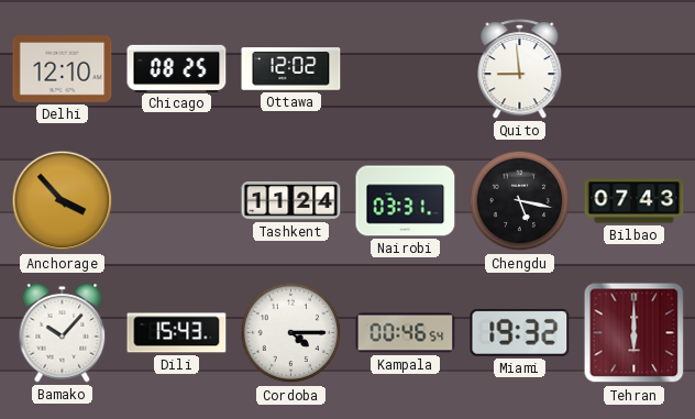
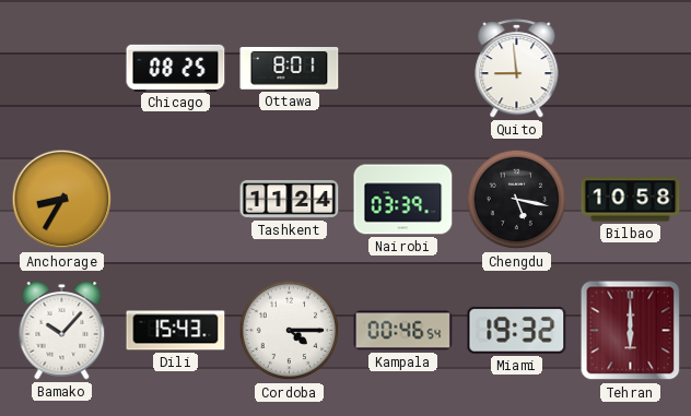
Delhi: 12:10 -> none (63, 69)
Ottawa: 12:02 -> 8:01 (290, 69)
Anchorage: 3:53 -> 8:35 (62, 200)
Nairobi: 03:31 -> 03:39 (403, 200)
Bilbao: 07:43 -> 10:58 (631, 200)
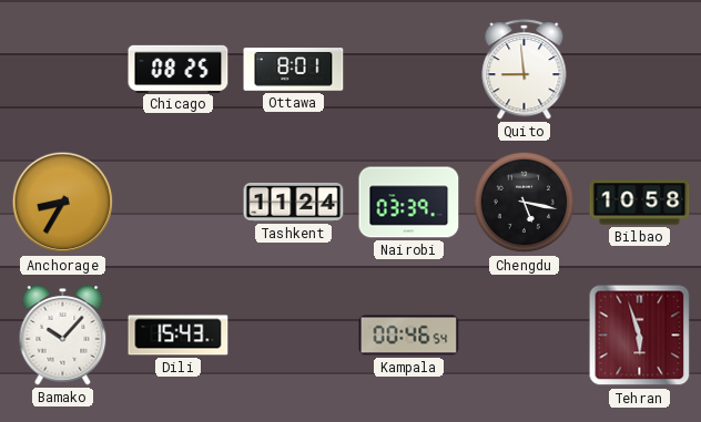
Cordoba: 4:15 -> none (290, 331)
Miami: 19:32 -> none (517, 331)
Tehran: 6:00 -> 5:57 (640, 336)
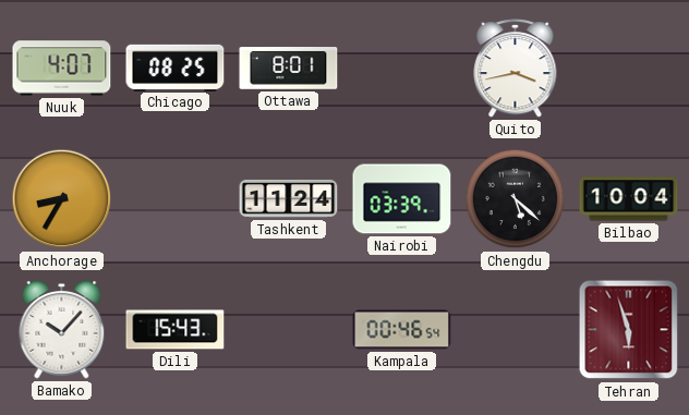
Nuuk: none -> 4:07 (62, 69)
Quito: 8:59 -> 3:43 (516, 69)
Chengdu: 5:17 -> 5:22 (516, 199)
Bilbao: 10:58 -> 10:04 (629, 199)
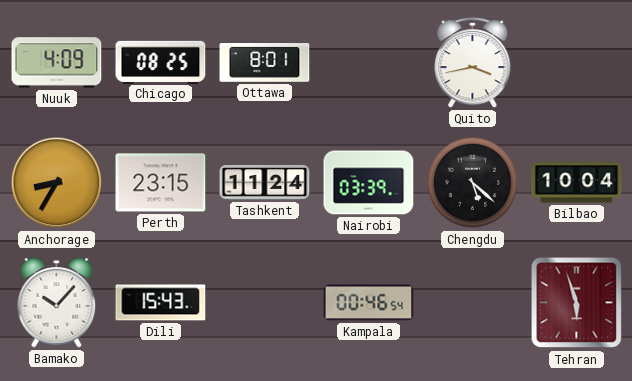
Nuuk: 4:07 -> 4:09 (57, 63)
Perth: none -> 23:15 (161, 183)
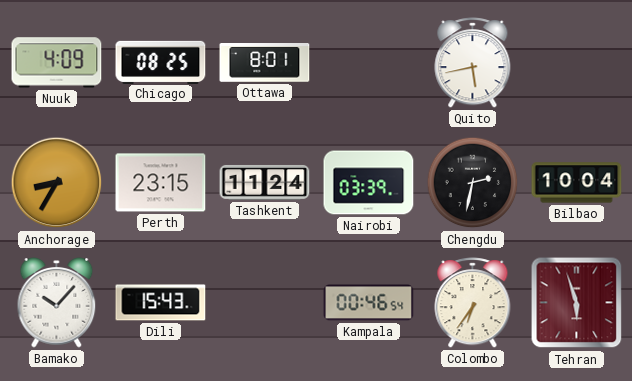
Quito: 3:43 -> 5:43 (473, 63)
Chengdu: 5:22 -> 2:32 (473, 183)
Colombo: none -> 6:36 (473, 303)
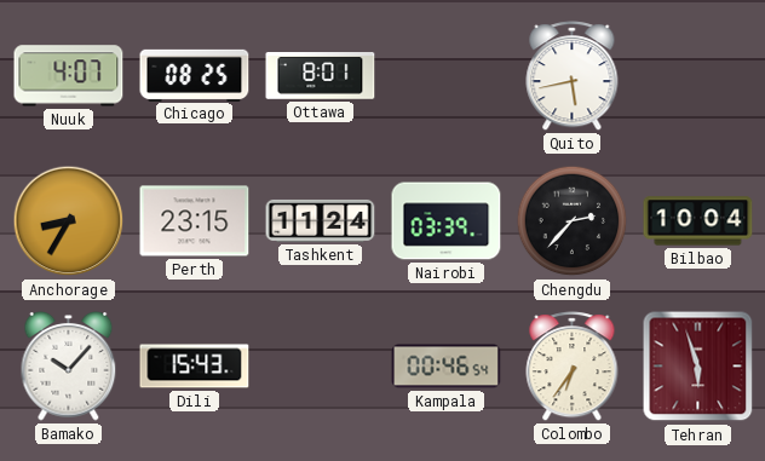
Nuuk: 4:09 -> 4:07 (69, 76)
Chengdu: 2:32 -> 2:37 (573, 221)
